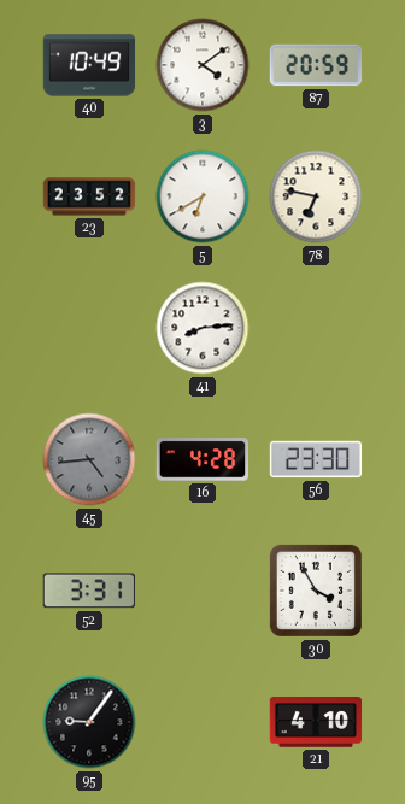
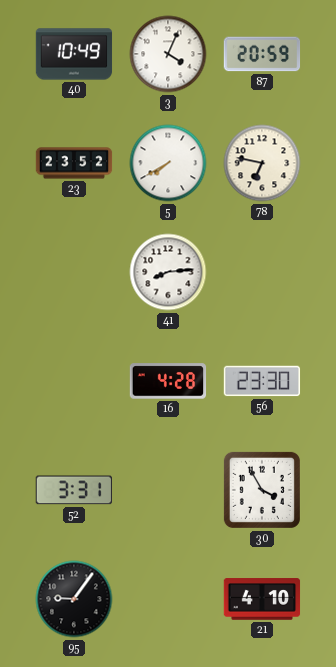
3: 4:09 -> 4:04 (168, 54)
5: 6:40 -> 7:40 (168, 163)
45: 4:44 -> none (89, 459)
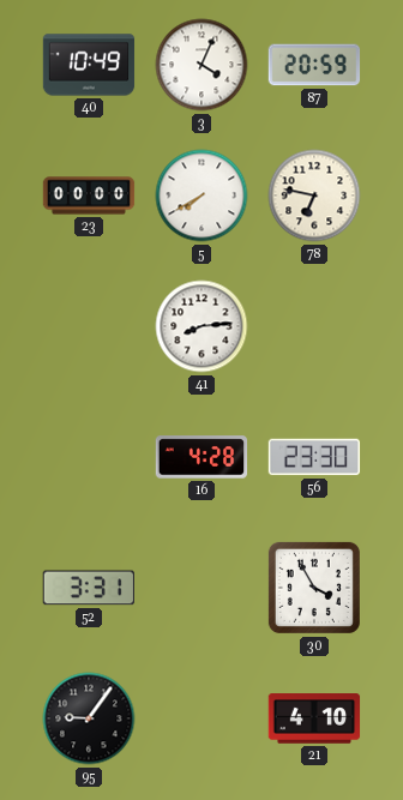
23: 23:52 -> 00:00 (89, 196)
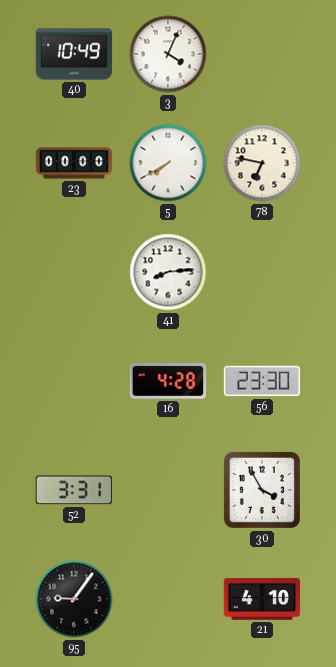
87: 20:59 -> none (314, 65)
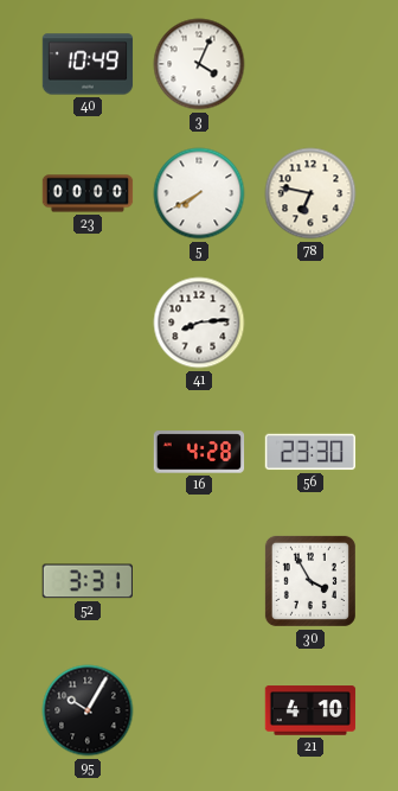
95: 9:06 -> 10:05 (88, 710)
